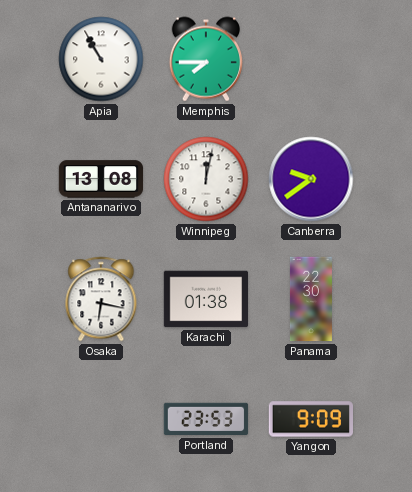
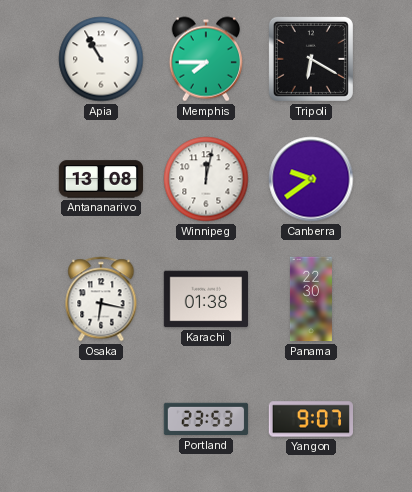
Tripoli: none -> 6:20 (311, 59)
Yangon: 9:09 -> 9:07 (311, 419)
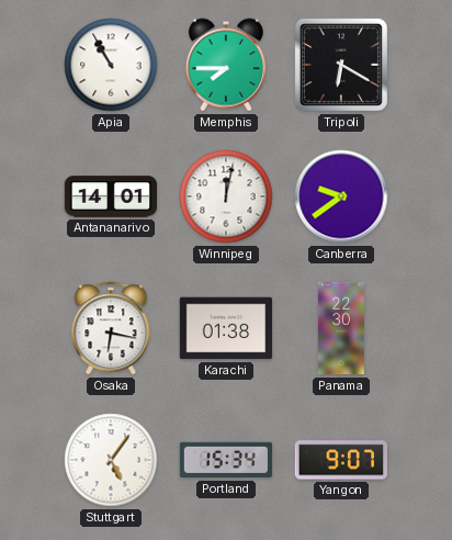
Antananarivo: 13:08 -> 14:01 (111, 196)
Stuttgart: none -> 5:06 (111, 460)
Portland: 23:53 -> 15:34 (226, 460)
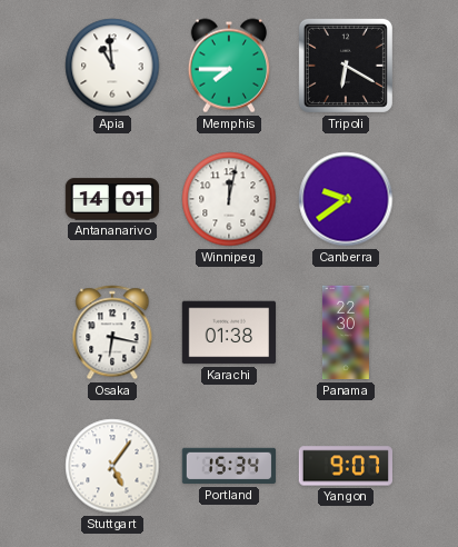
Apia: 10:55 -> 10:59 (112, 66)
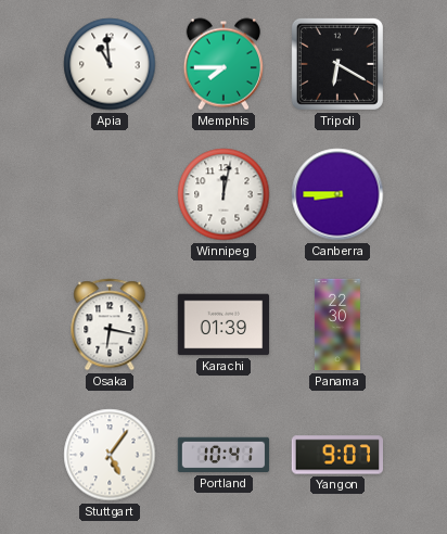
Antananarivo: 14:01 -> none (112, 199)
Canberra: 9:39 -> 8:45 (337, 194)
Karachi: 01:38 -> 01:39 (224, 325)
Portland: 15:34 -> 10:41 (224, 455)
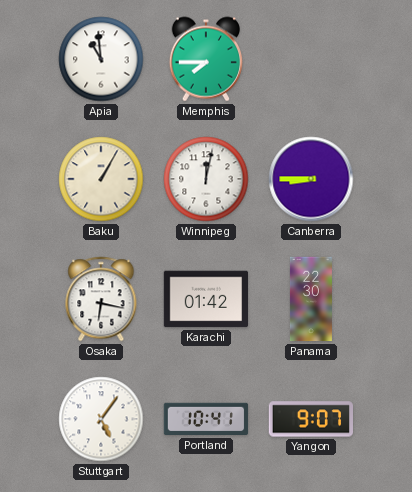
Tripoli: 6:20 -> none (337, 64)
Baku: none -> 1:05 (101, 179)
Karachi: 01:39 -> 01:42 (206, 299)
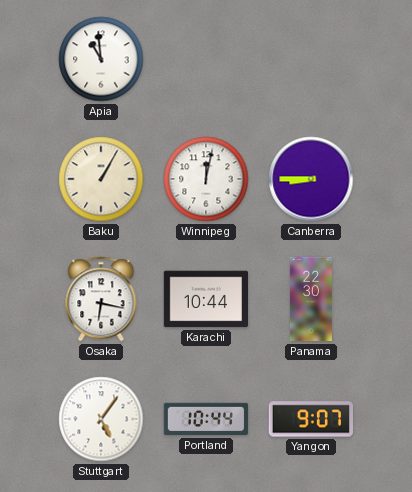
Memphis: 7:45 -> none (205, 59)
Karachi: 01:42 -> 10:44 (206, 299)
Portland: 10:41 -> 10:44 (206, 419)
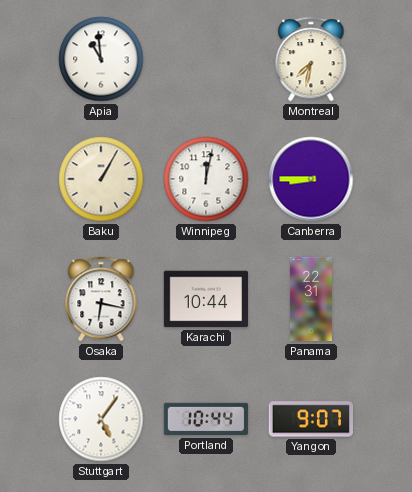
Montreal: none -> 7:32 (311, 59)
Panama: 22:30 -> 22:31 (311, 299)
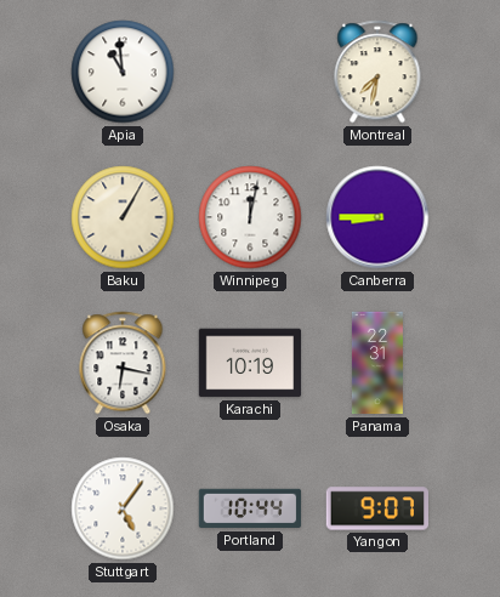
Karachi: 10:44 -> 10:19 (250, 363)
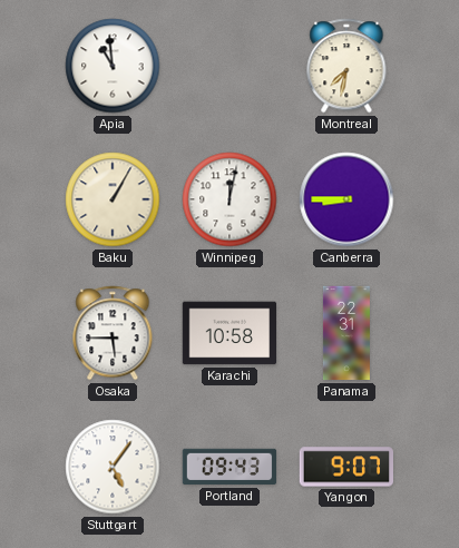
Osaka: 6:17 -> 5:45 (113, 333)
Karachi: 10:19 -> 10:58 (229, 333)
Portland: 10:44 -> 09:43 (229, 467)
